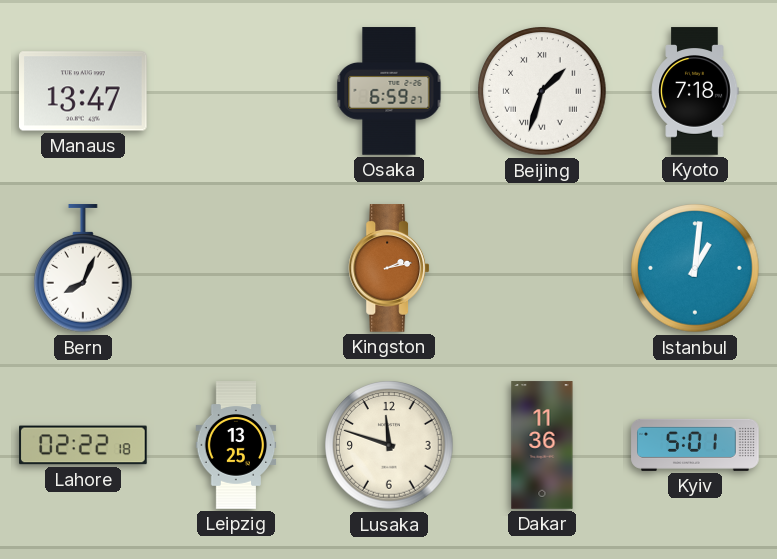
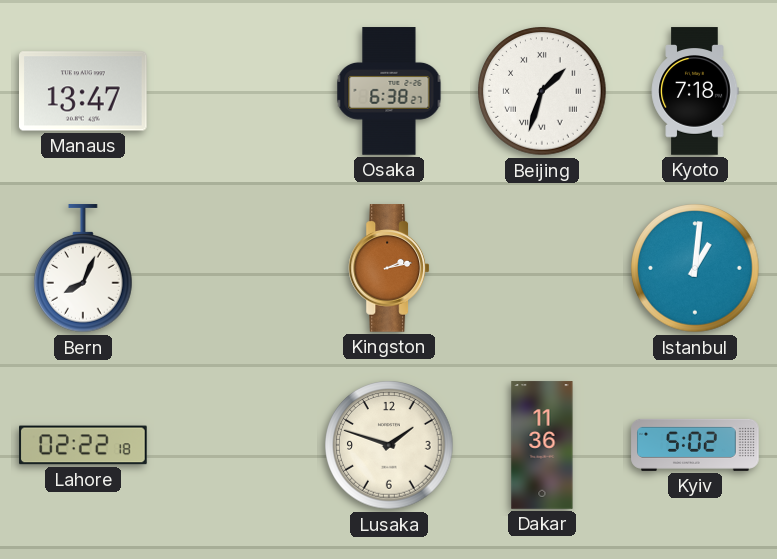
Osaka: 6:59 -> 6:38 (389, 91)
Leipzig: 13:25 -> none (236, 445)
Lusaka: 11:48 -> 1:48 (389, 445)
Kyiv: 5:01 -> 5:02 (695, 445)
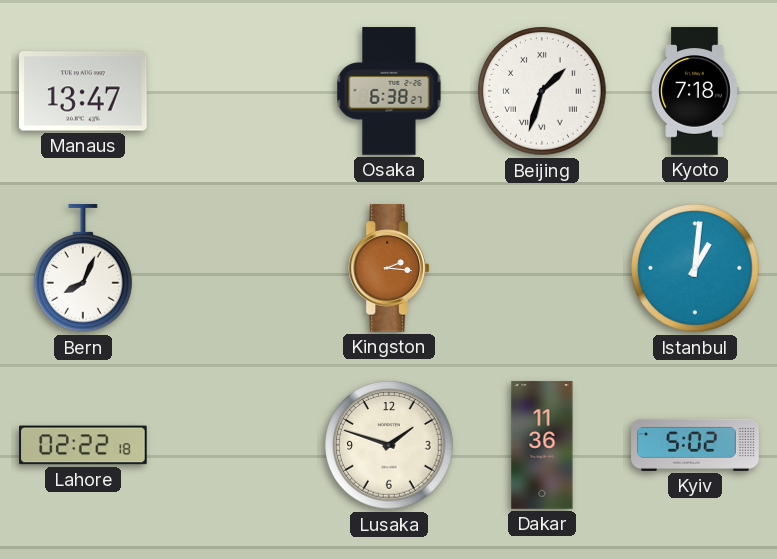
Kingston: 2:13 -> 2:16 (389, 268)
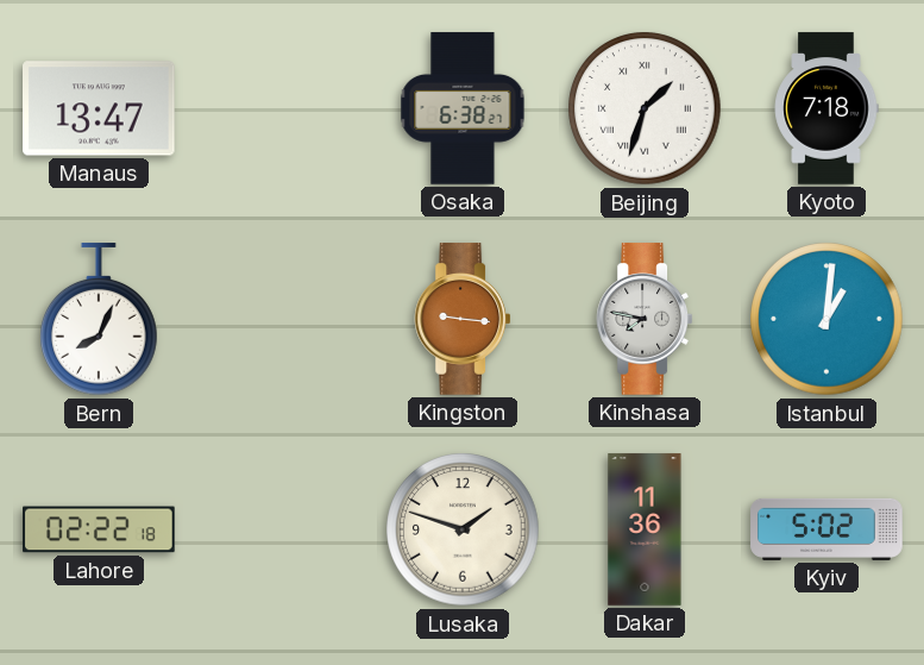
Kingston: 2:16 -> 9:16 (463, 319)
Kinshasa: none -> 7:47 (645, 319)
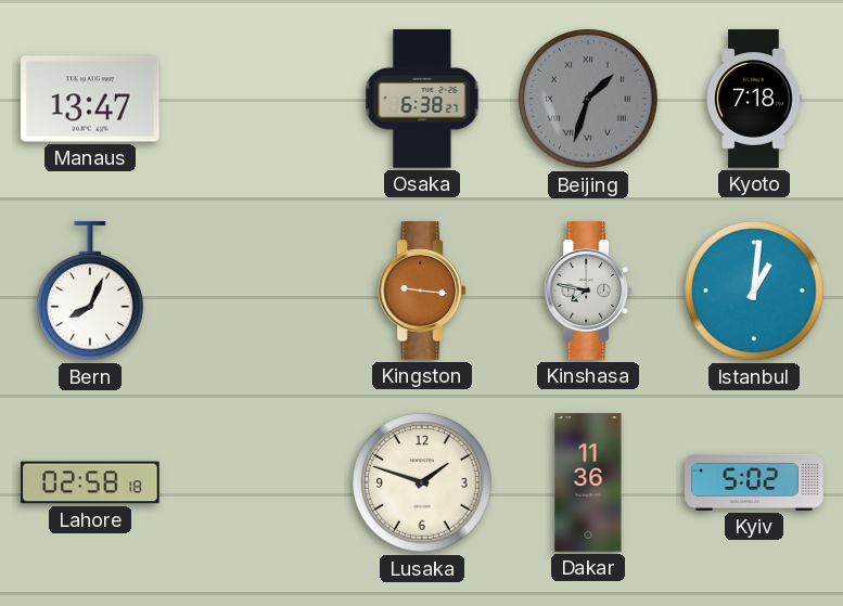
Beijing dial: white -> grey (588, 99)
Lahore: 02:22 -> 02:58 (90, 482)
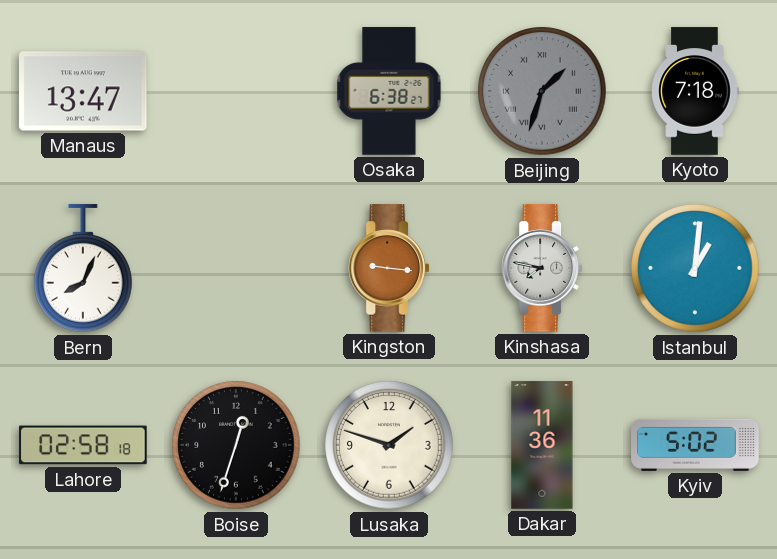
Boise: none -> 12:33 (236, 445)
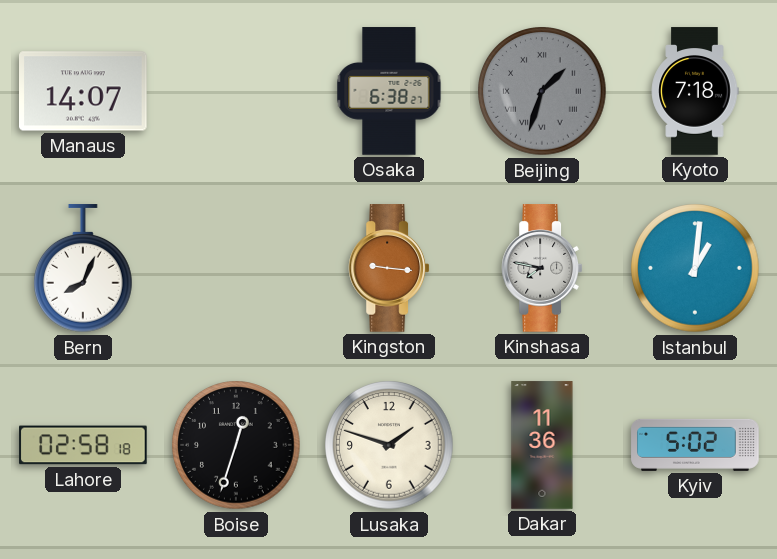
Manaus: 13:47 -> 14:07 (84, 91)
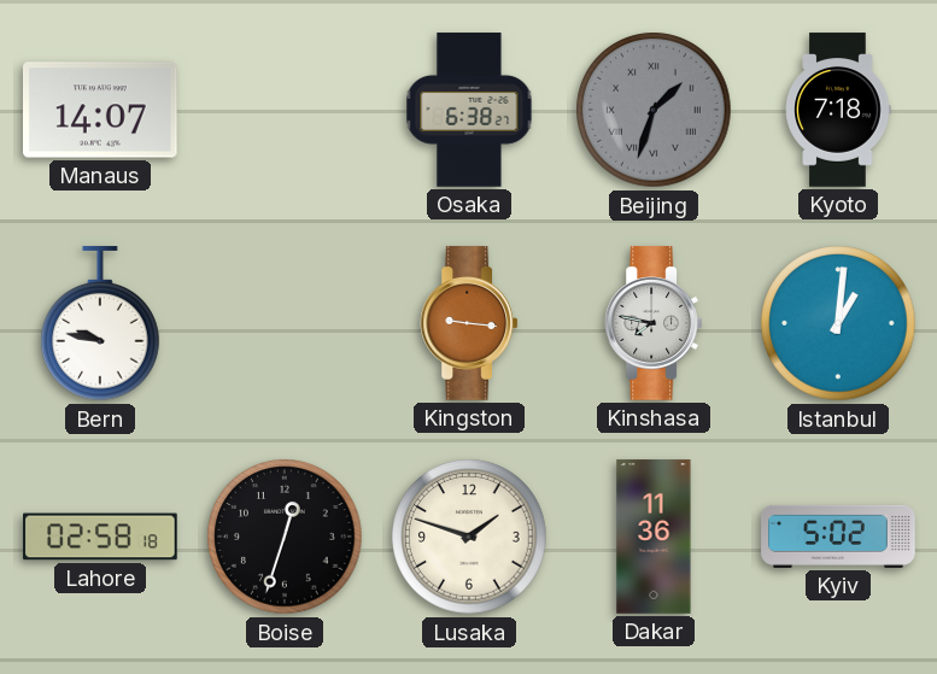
Bern: 8:04 -> 9:47 (101, 324)
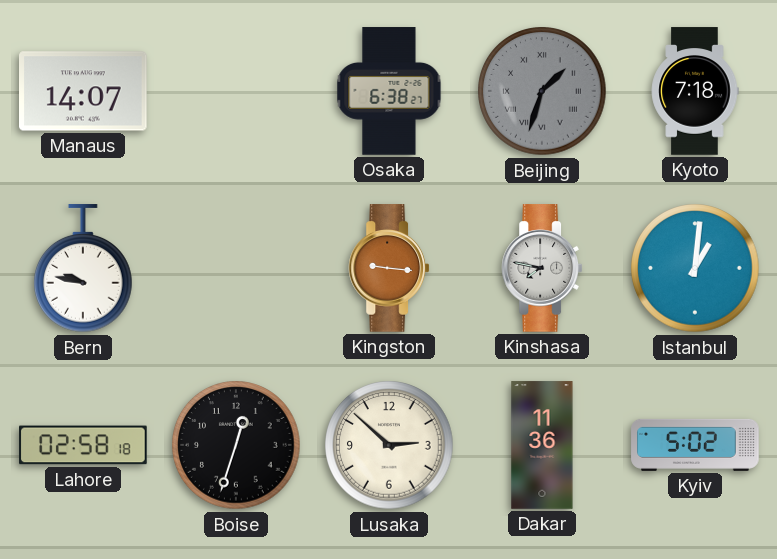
Lusaka: 1:48 -> 2:52 (389, 445)
